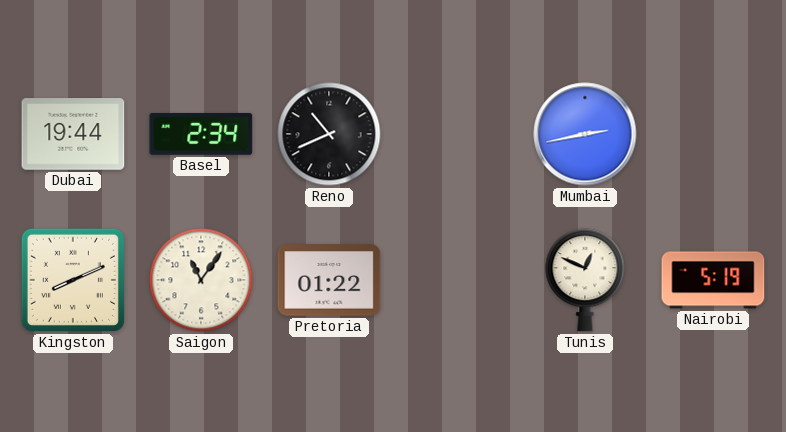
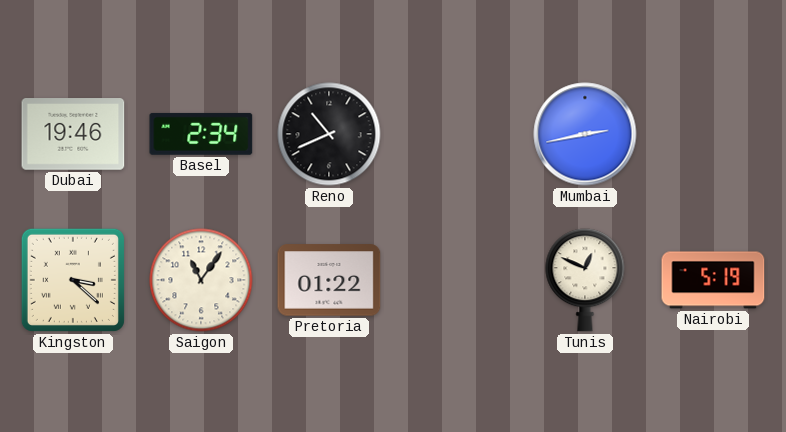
Dubai: 19:44 -> 19:46 (73, 134)
Kingston: 8:11 -> 3:22 (73, 280)
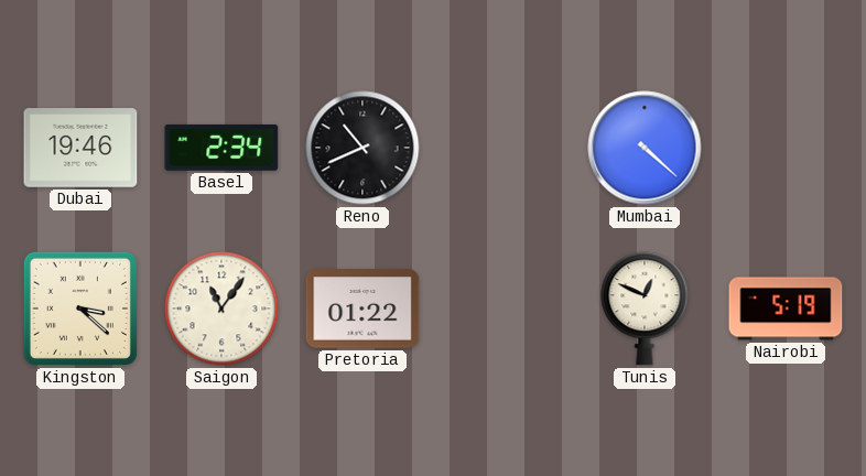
Mumbai: 2:43 -> 4:22 (645, 148)
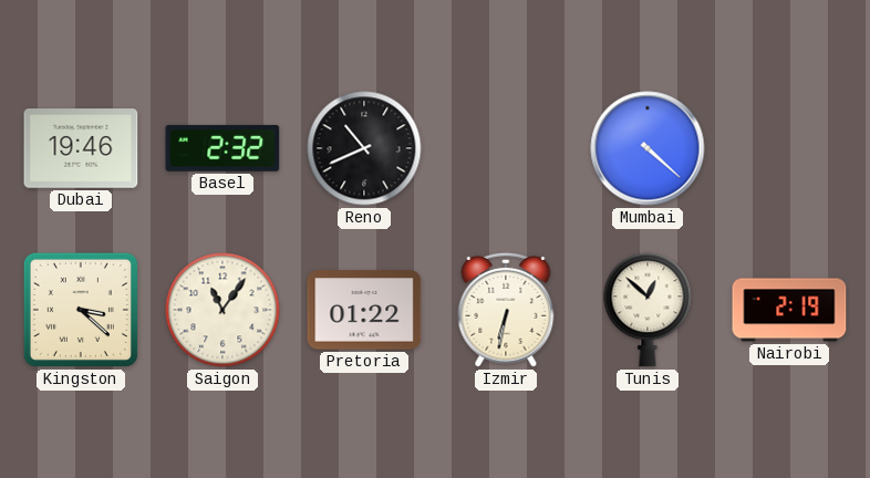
Basel: 2:34 -> 2:32 (222, 148)
Izmir: none -> 6:32 (506, 310)
Tunis: 12:49 -> 12:52 (648, 310)
Nairobi: 5:19 -> 2:19 (789, 310)
